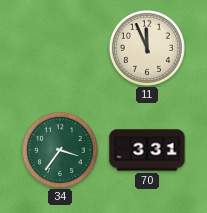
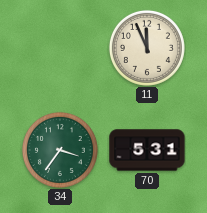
70: 3:31 -> 5:31 (147, 150)
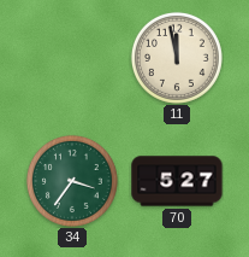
11: 11:56 -> 11:58 (177, 58)
70: 5:31 -> 5:27 (177, 181)
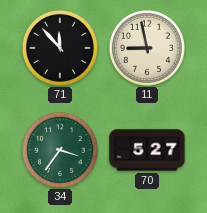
71: none -> 11:53 (60, 48)
11: 11:58 -> 8:58 (147, 48)
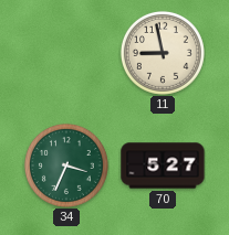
71: 11:53 -> none (60, 48)
34: 3:36 -> 3:34 (66, 165)
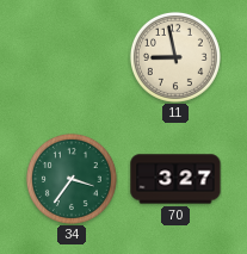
34: 3:34 -> 3:36 (72, 179)
70: 5:27 -> 3:27 (175, 179)
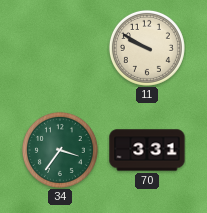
11: 8:58 -> 9:50 (147, 48)
70: 3:27 -> 3:31 (147, 150)
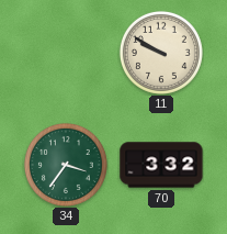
70: 3:31 -> 3:32 (161, 165)
